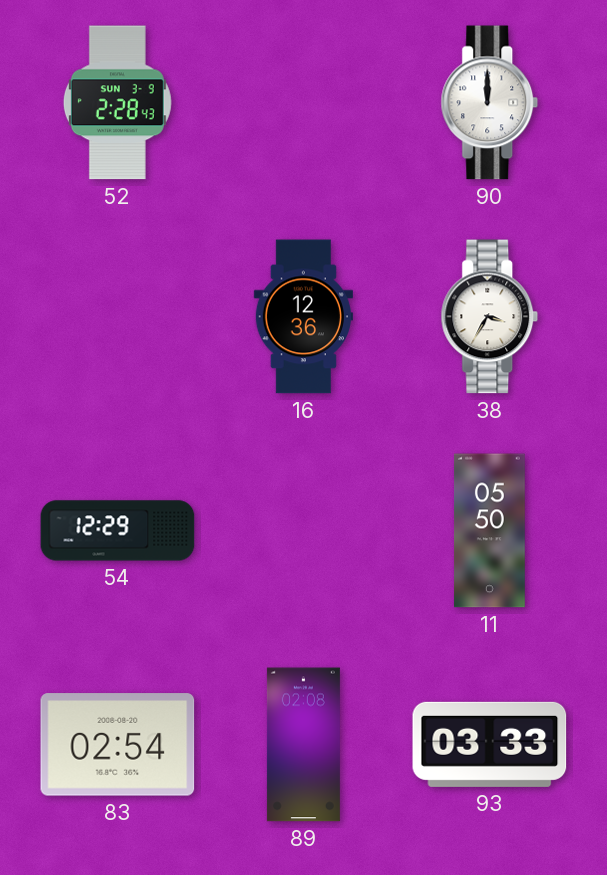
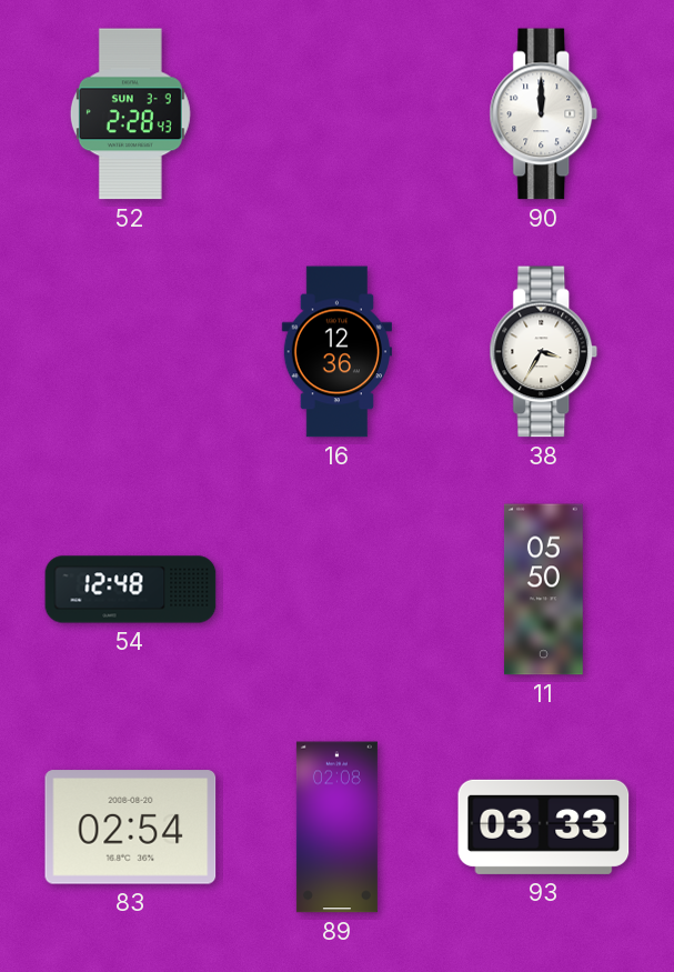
54: 12:29 -> 12:48 (131, 590)
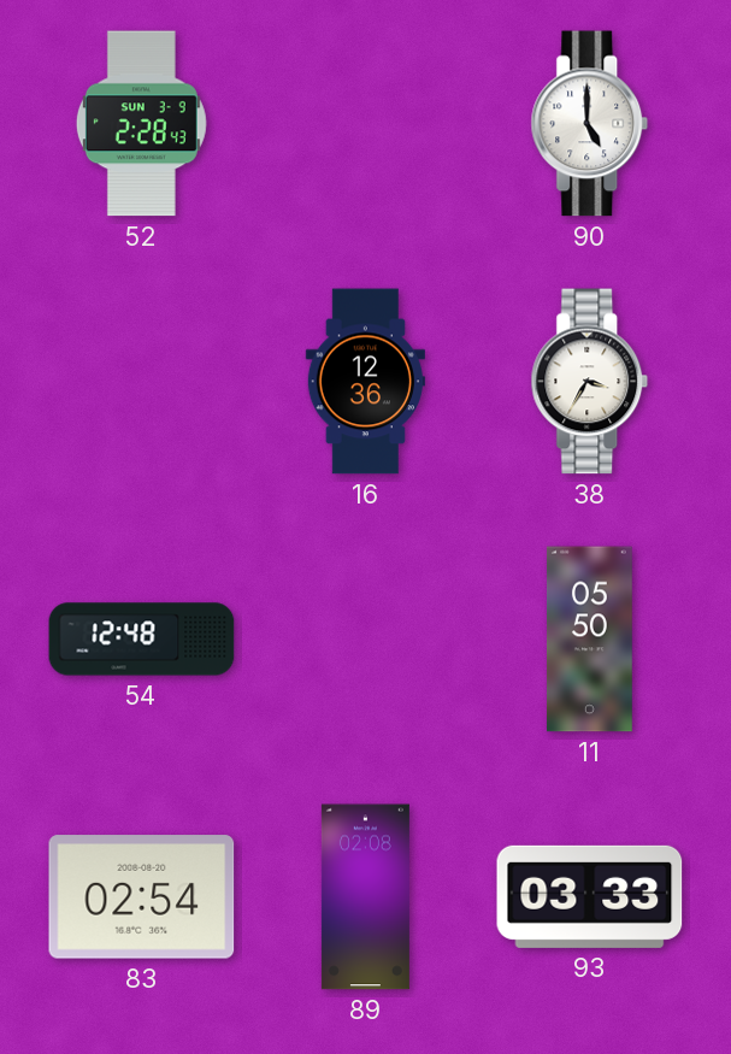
90: 12:00 -> 5:00 (590, 124)
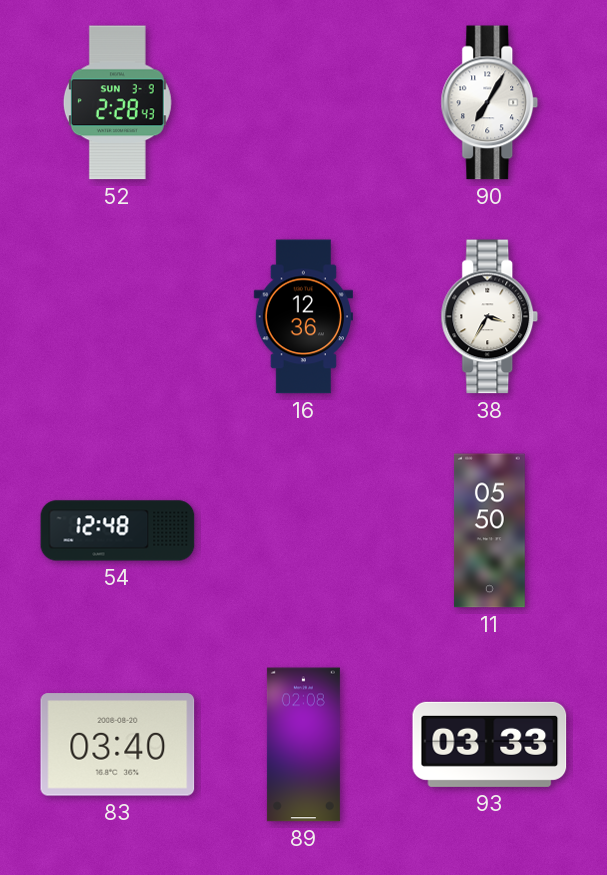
90: 5:00 -> 7:05 (490, 103)
83: 02:54 -> 03:40 (118, 745)
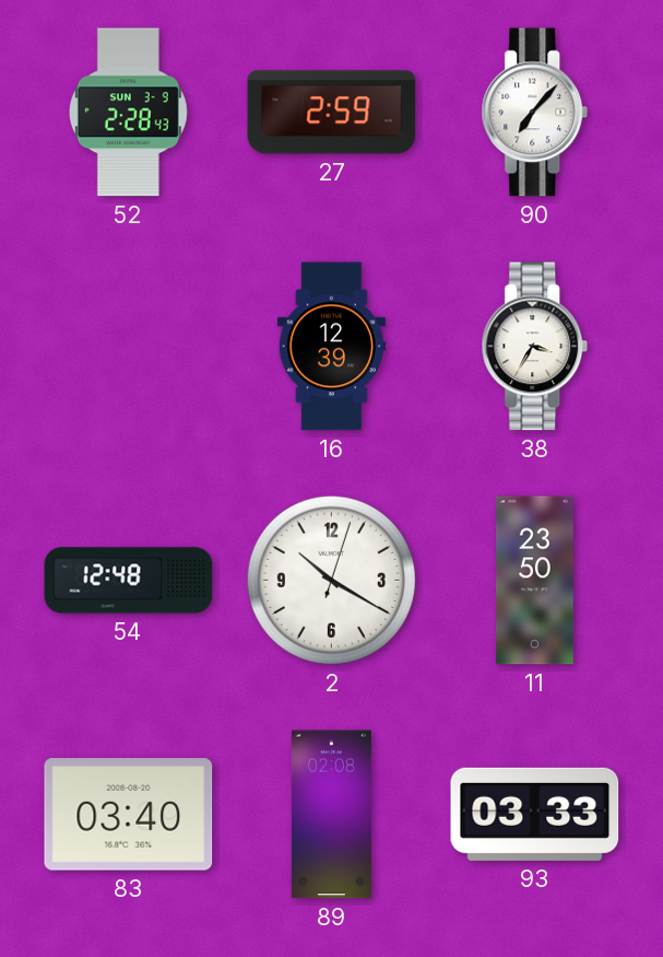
27: none -> 2:59 (332, 113)
90: 7:05 -> 7:07 (535, 113)
16: 12:36 -> 12:39 (331, 347)
2: none -> 10:20 (331, 580)
11: 05:50 -> 23:50 (535, 581)
